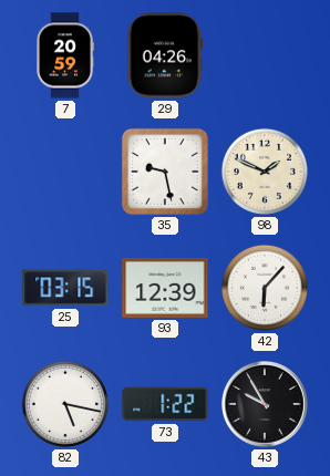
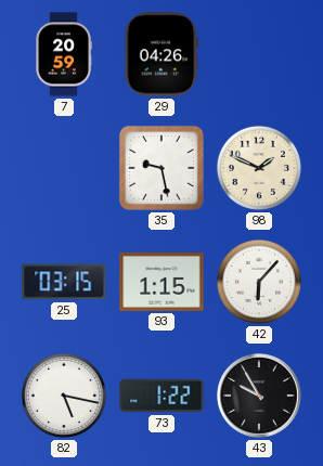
93: 12:39 -> 1:15 (161, 282)
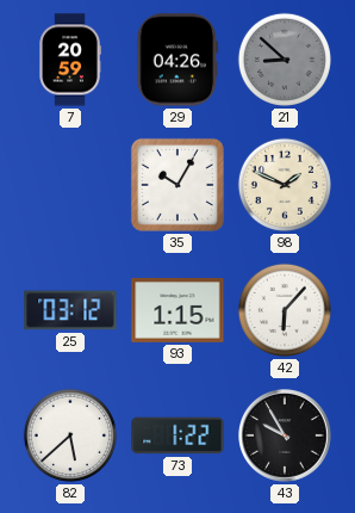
21: none -> 8:52 (285, 60)
35: 9:28 -> 10:05 (177, 185)
25: 03:15 -> 03:12 (70, 310)
82: 5:17 -> 5:38 (70, 435)
